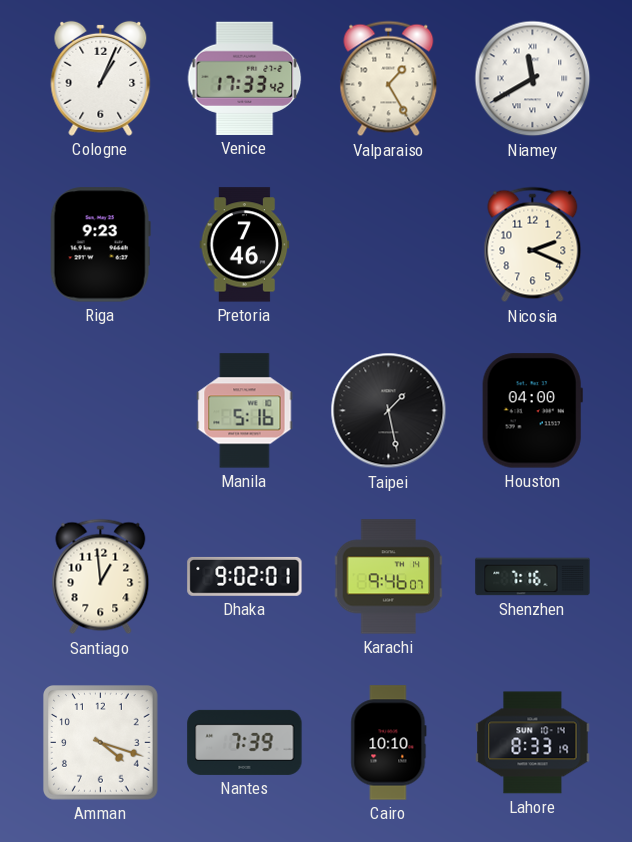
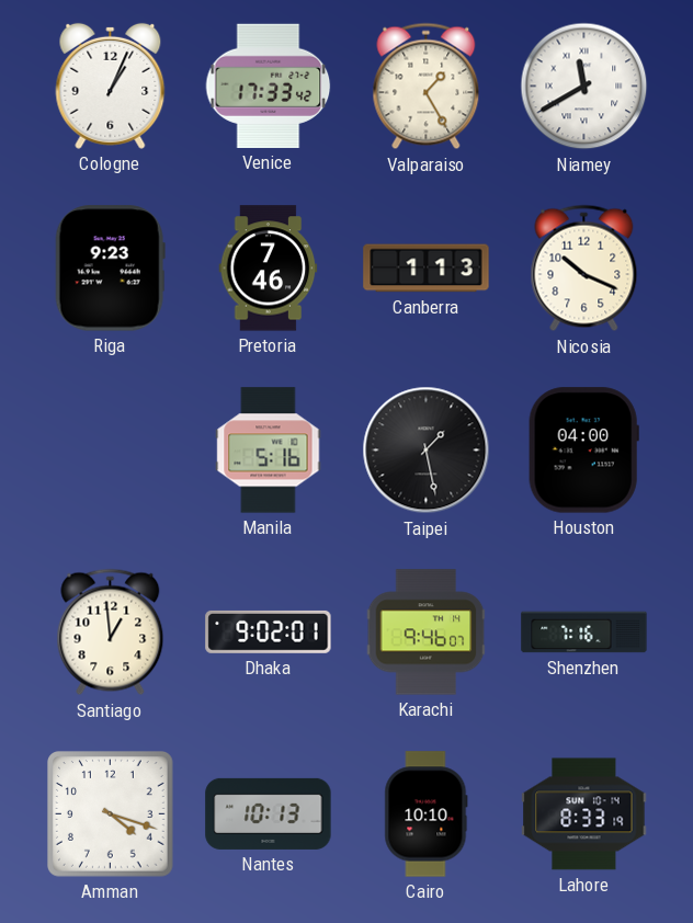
Canberra: none -> 1:13 (427, 269)
Nicosia: 2:19 -> 10:19 (584, 269)
Nantes: 7:39 -> 10:13 (269, 813)
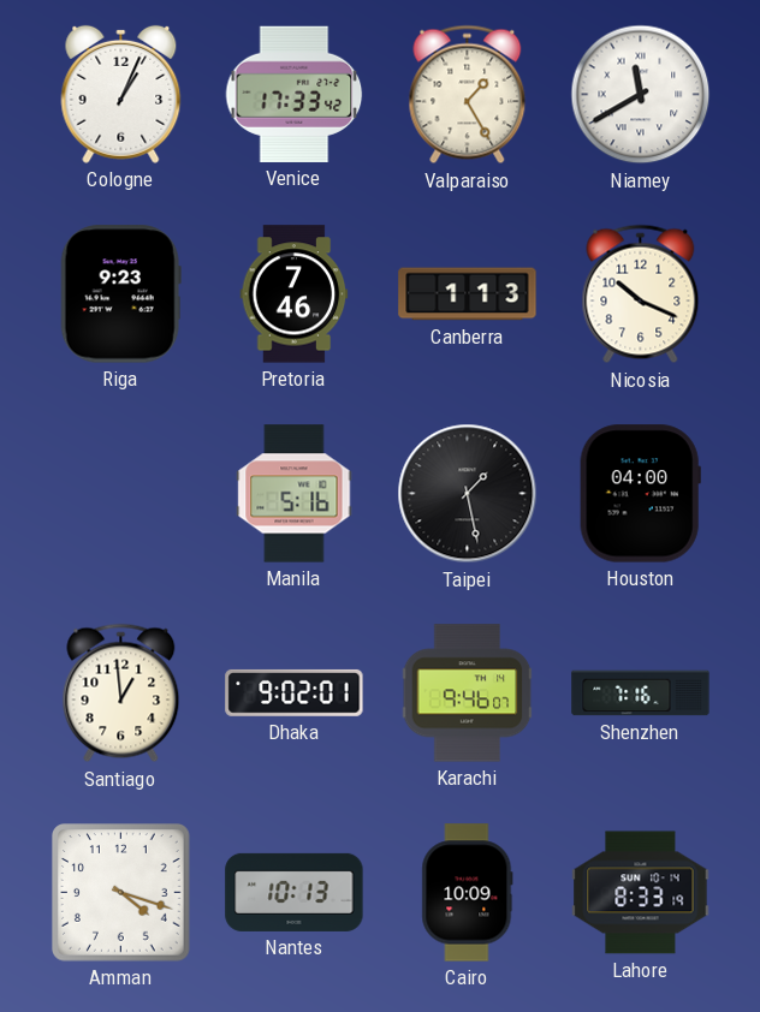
Cairo: 10:10 -> 10:09 (468, 893)
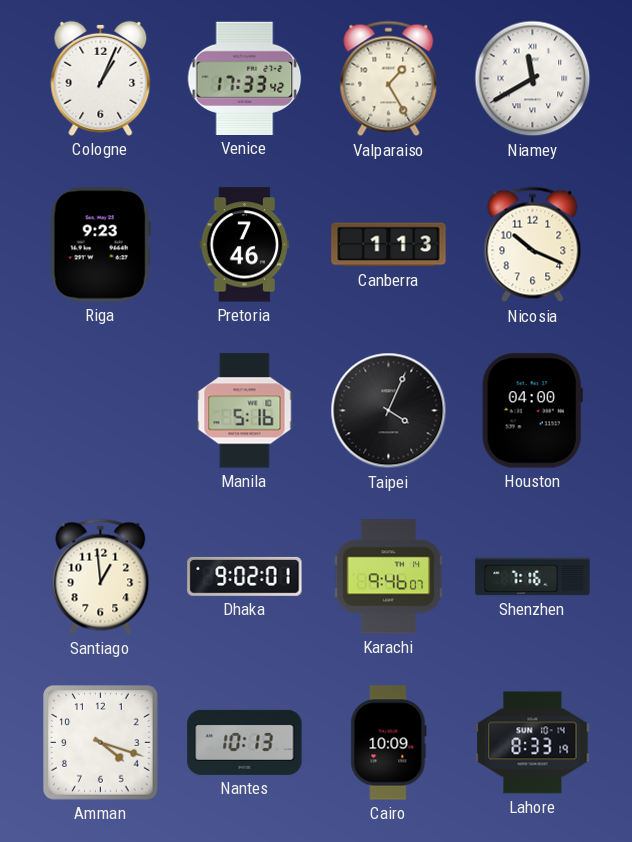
Taipei: 1:28 -> 4:04 (389, 411)
